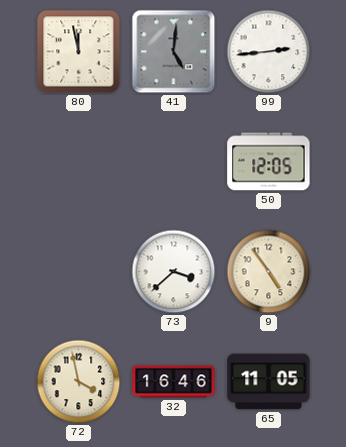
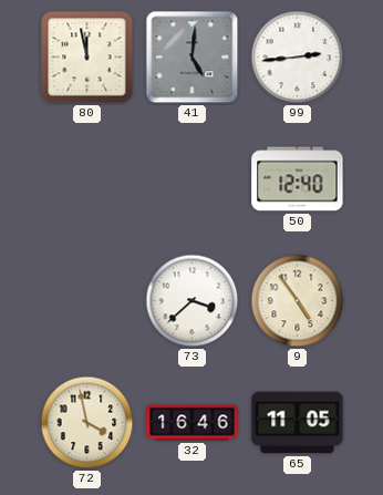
50: 12:05 -> 12:40 (298, 179)
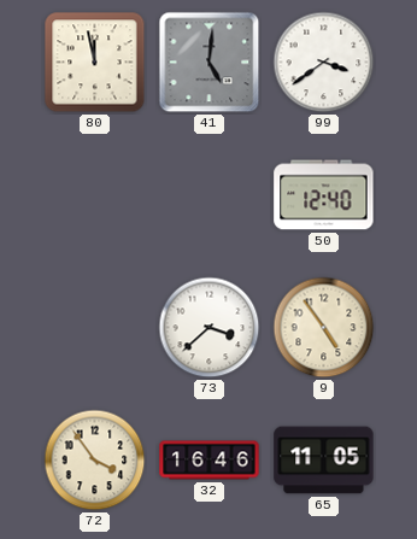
99: 2:44 -> 3:39 (324, 63)
72: 3:58 -> 3:54 (95, 461)
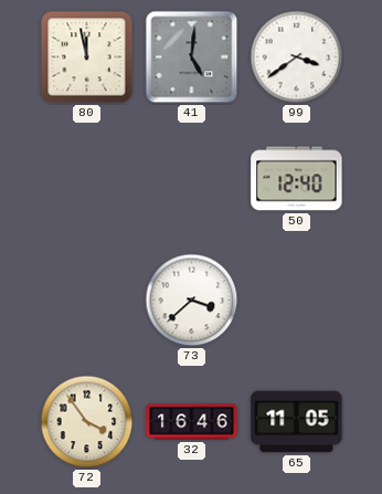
9: 4:54 -> none (324, 328)
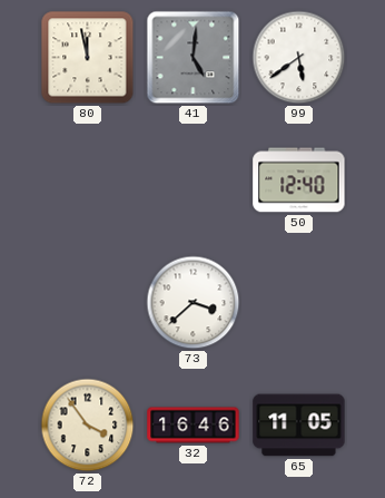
99: 3:39 -> 5:39 (299, 58)
